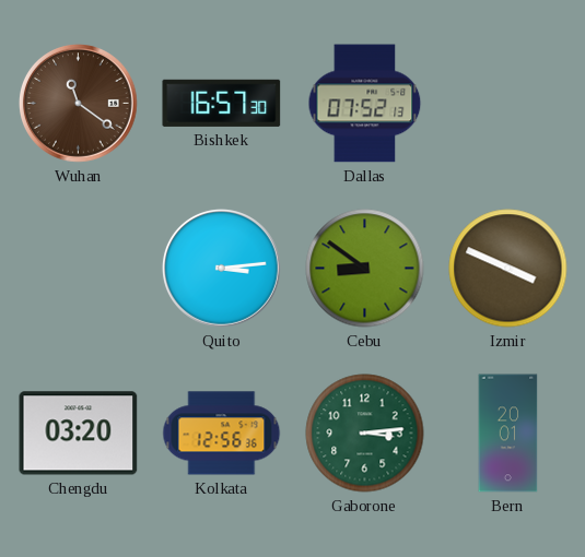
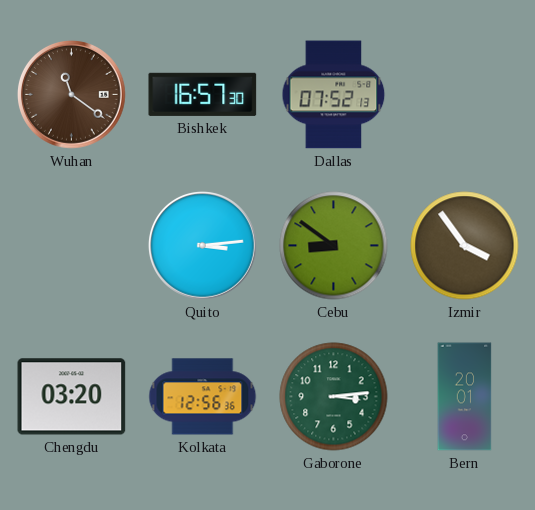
Izmir: 3:49 -> 3:54 (465, 246)
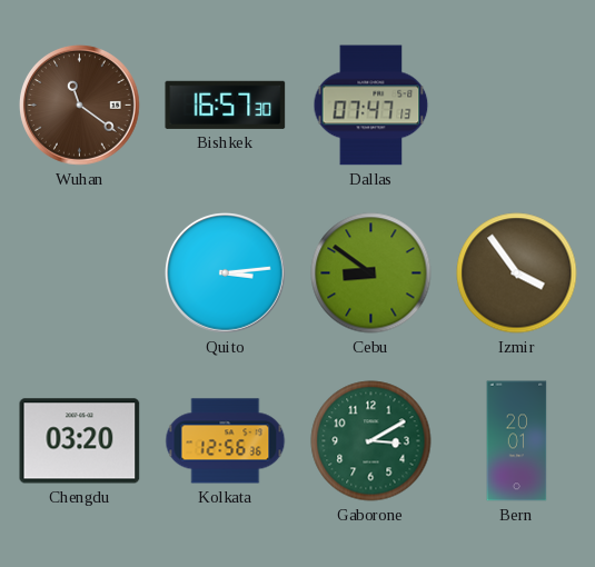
Dallas: 07:52 -> 07:47 (371, 106)
Gaborone: 3:14 -> 3:10 (371, 441)
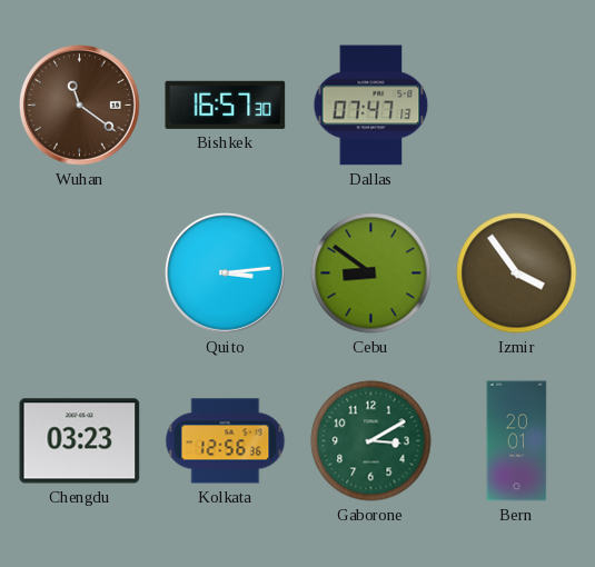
Chengdu: 03:20 -> 03:23 (80, 441)
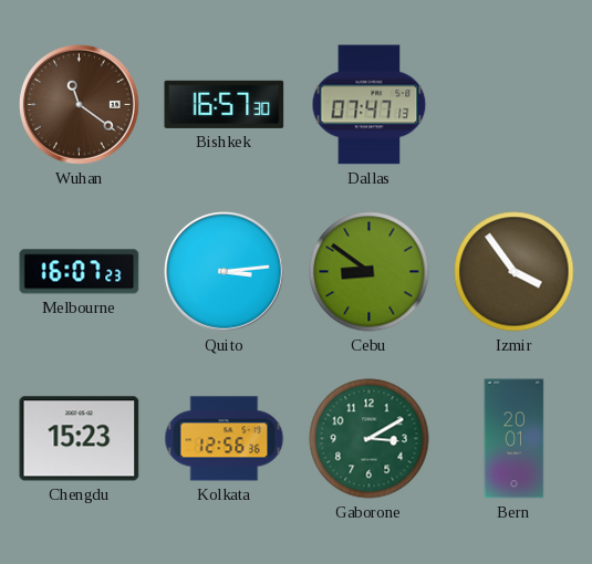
Melbourne: none -> 16:07 (80, 272)
Chengdu: 03:23 -> 15:23 (80, 439)
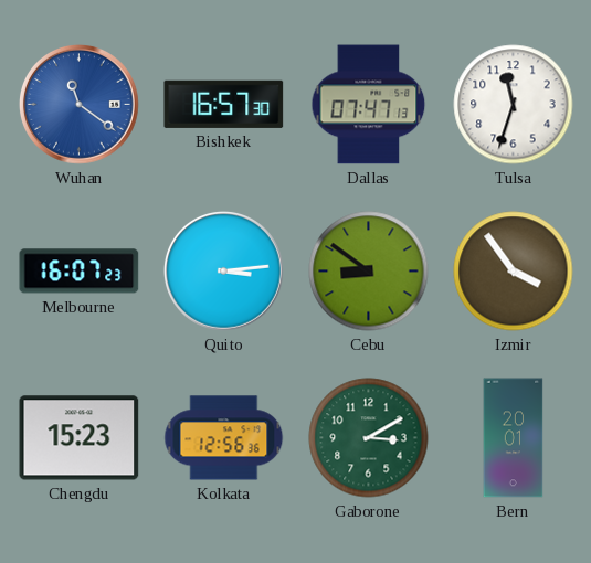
Wuhan dial: brown -> blue (80, 105)
Tulsa: none -> 11:33 (514, 105)
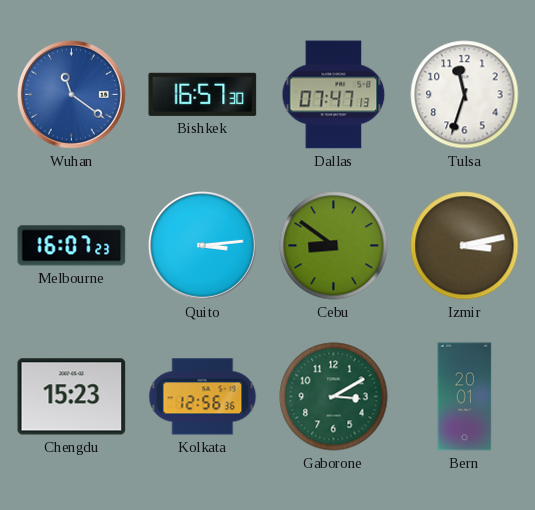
Izmir: 3:54 -> 3:13 (465, 246)
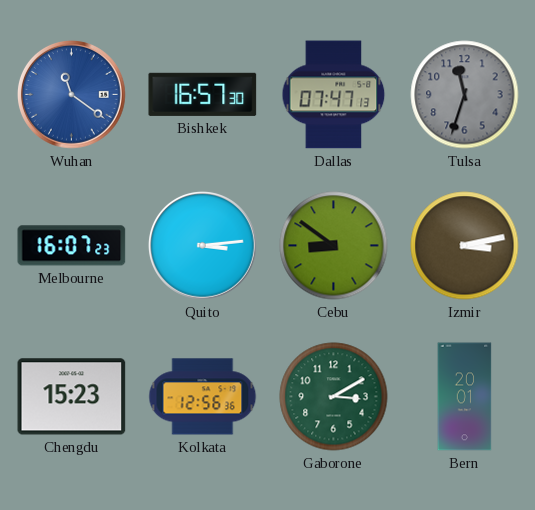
Tulsa dial: white -> grey (465, 95)
